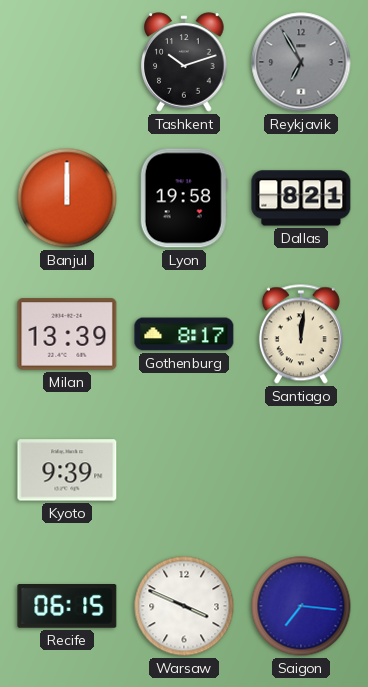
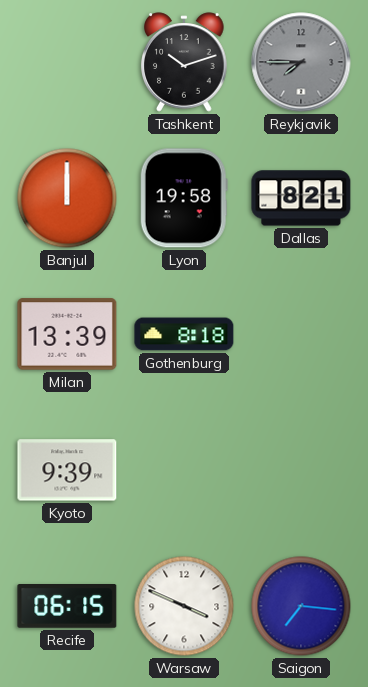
Reykjavik: 6:55 -> 7:45 (301, 62)
Gothenburg: 8:17 -> 8:18 (184, 334)
Santiago: 12:01 -> none (301, 334)
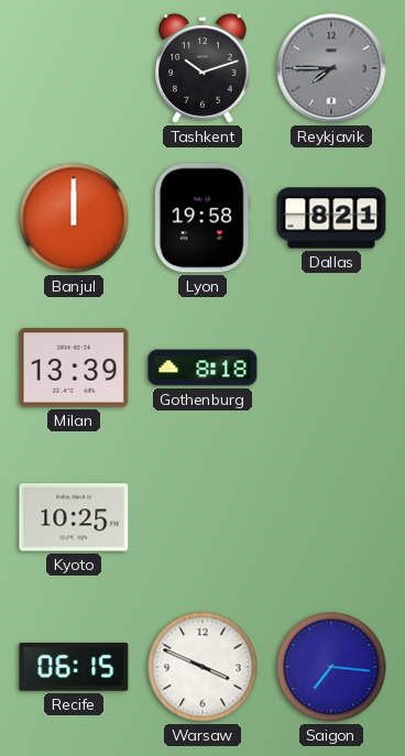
Kyoto: 9:39 -> 10:25 (74, 517)
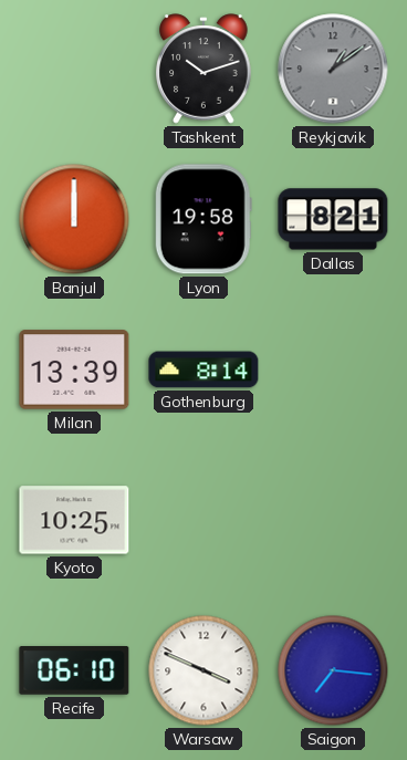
Reykjavik: 7:45 -> 1:09 (333, 69)
Gothenburg: 8:18 -> 8:14 (203, 369)
Recife: 06:15 -> 06:10 (74, 671)
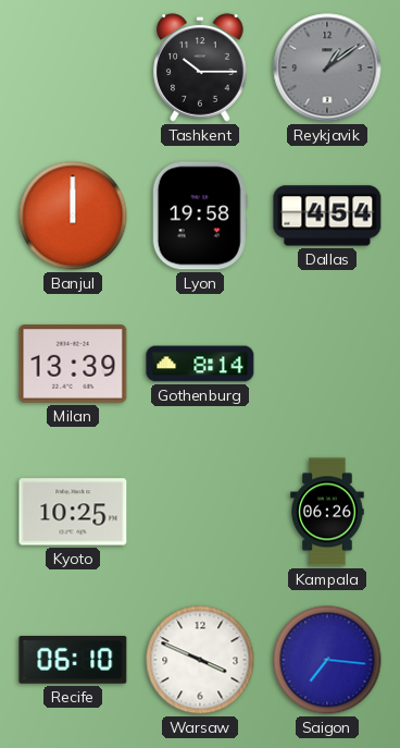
Tashkent: 10:12 -> 10:15 (200, 68)
Dallas: 8:21 -> 4:54 (327, 216)
Kampala: none -> 06:26 (327, 512)
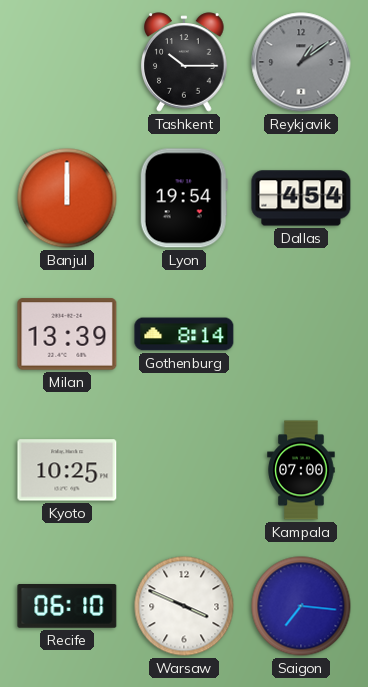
Lyon: 19:58 -> 19:54 (184, 198)
Kampala: 06:26 -> 07:00 (301, 470)
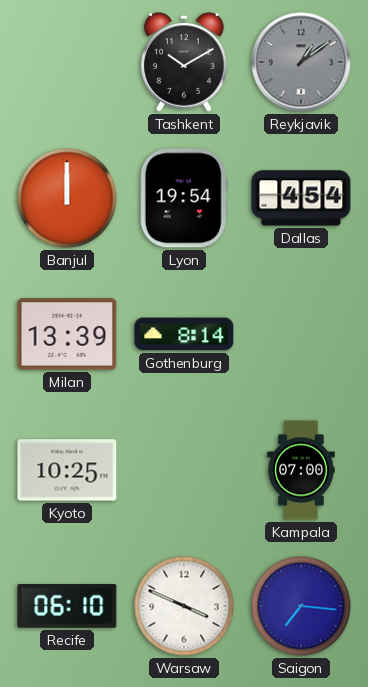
Tashkent: 10:15 -> 10:10 (184, 62)
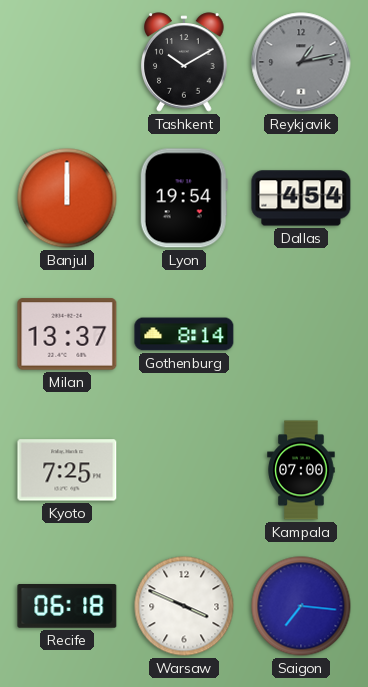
Reykjavik: 1:09 -> 1:13 (301, 62)
Milan: 13:39 -> 13:37 (67, 334)
Kyoto: 10:25 -> 7:25 (67, 470)
Recife: 06:10 -> 06:18 (67, 607)
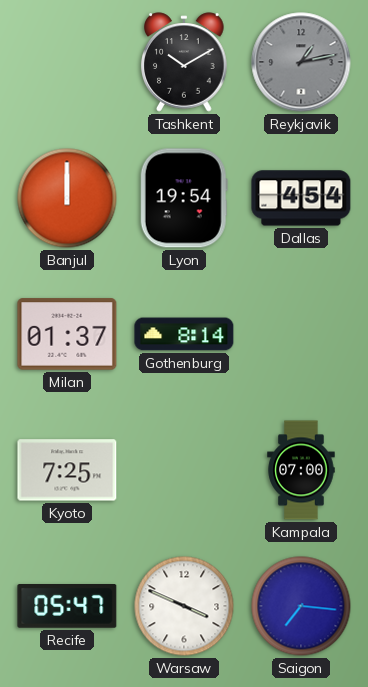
Milan: 13:37 -> 01:37 (67, 334)
Recife: 06:18 -> 05:47 (67, 607)
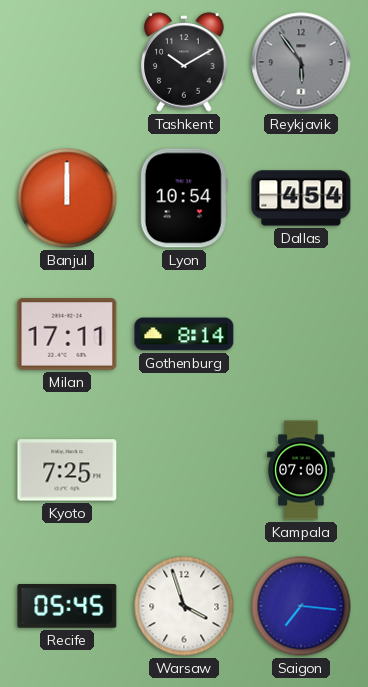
Reykjavik: 1:13 -> 5:54 (301, 62)
Lyon: 19:54 -> 10:54 (184, 198)
Milan: 01:37 -> 17:11 (67, 334)
Recife: 05:47 -> 05:45 (67, 607)
Warsaw: 3:49 -> 3:57 (184, 606)
